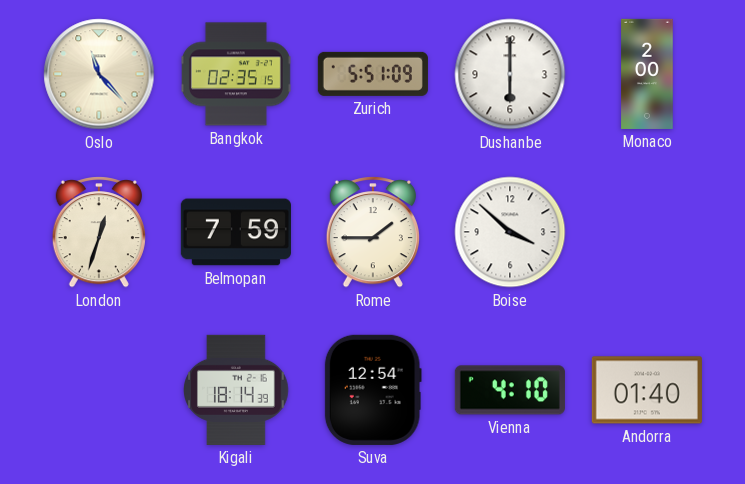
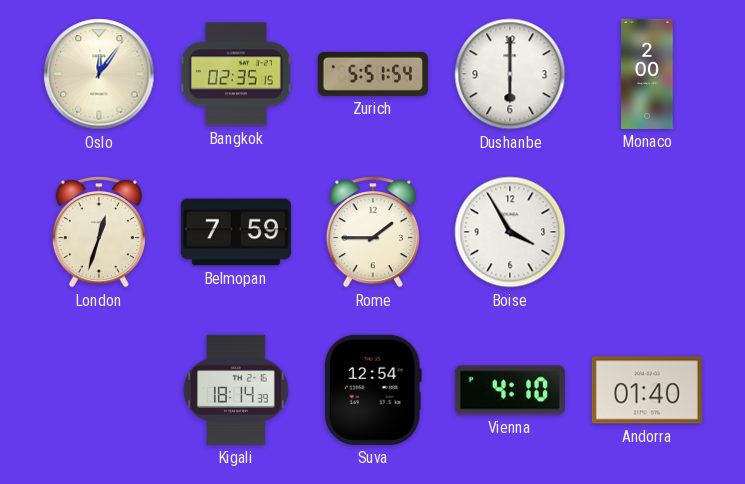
Oslo: 11:23 -> 12:06 (99, 74)
Zurich: 5:51:09 -> 5:51:54 (373, 74)
Boise: 3:52 -> 3:55 (510, 232)
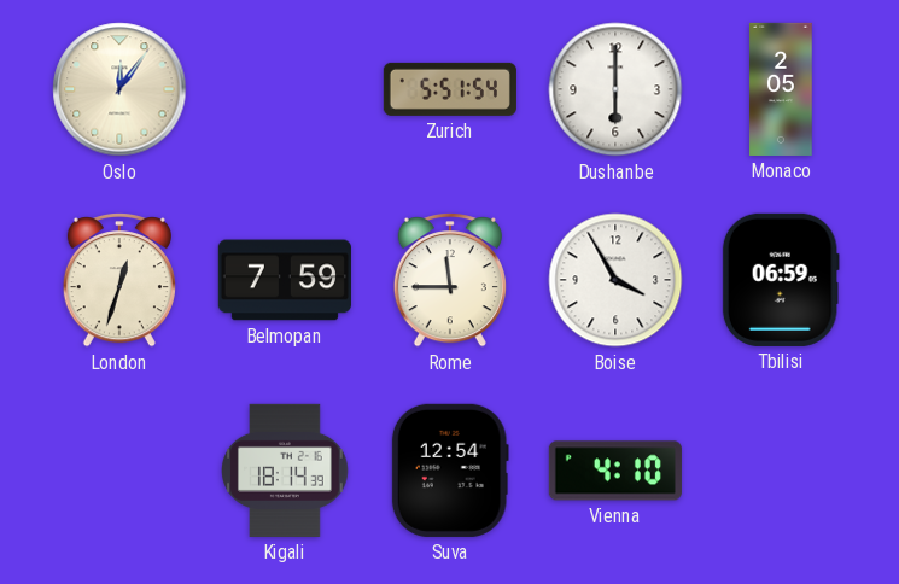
Bangkok: 02:35 -> none (236, 74)
Monaco: 2:00 -> 2:05 (781, 89)
Rome: 1:45 -> 11:45 (450, 280)
Tbilisi: none -> 06:59 (781, 280)
Andorra: 01:40 -> none (647, 390)
